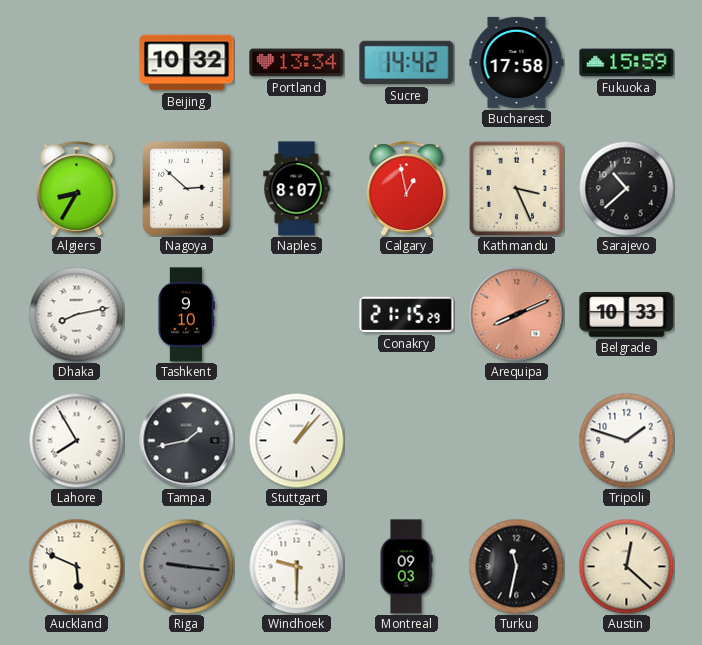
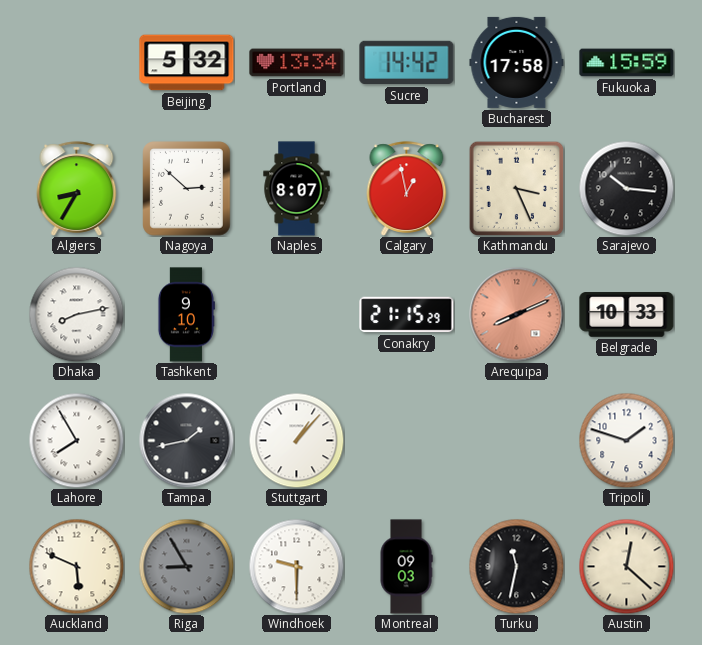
Beijing: 10:32 -> 5:32 (187, 63)
Sarajevo: 10:38 -> 10:16 (626, 188)
Riga: 9:16 -> 8:55 (186, 566)
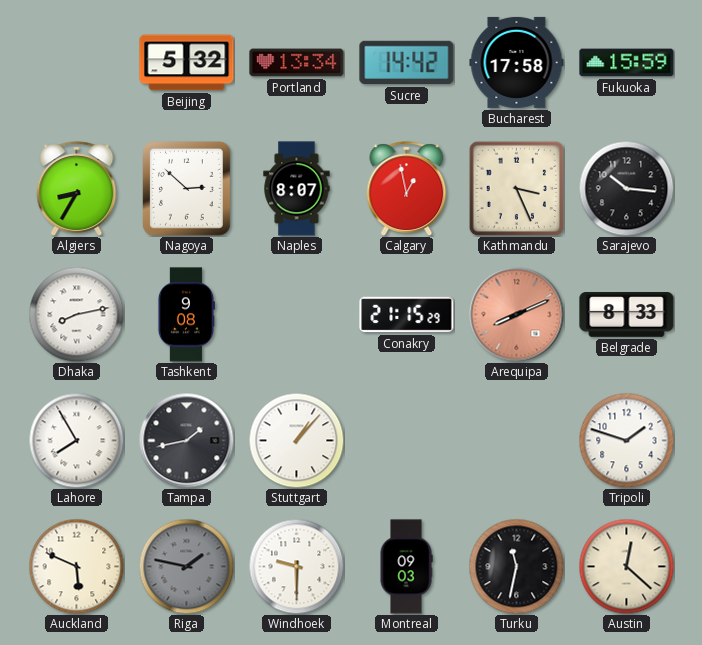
Tashkent: 9:10 -> 9:08 (186, 315)
Belgrade: 10:33 -> 8:33 (627, 315)
Riga: 8:55 -> 1:47 (186, 566)
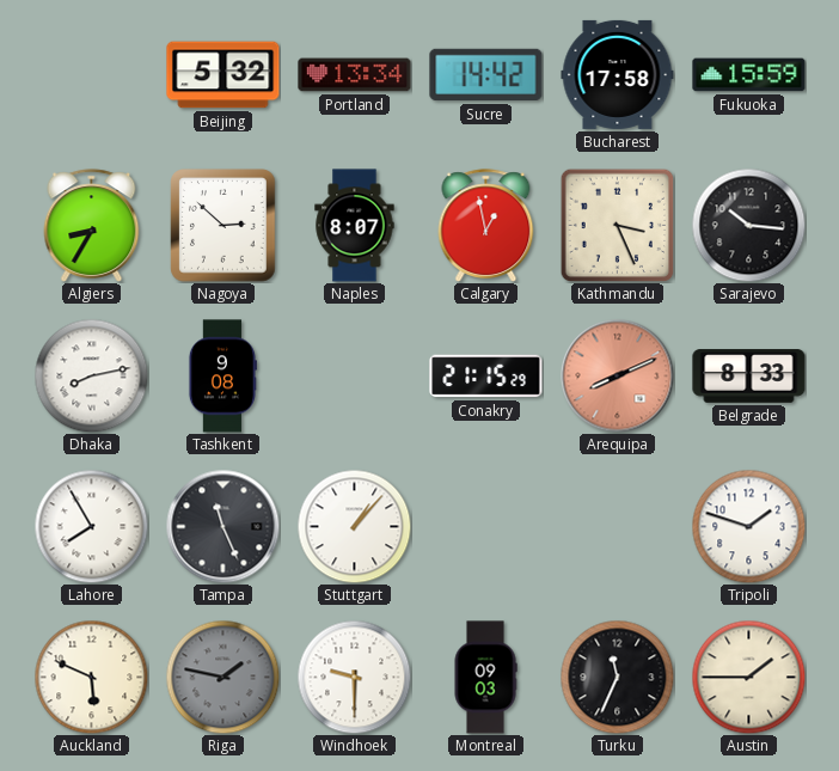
Tampa: 1:43 -> 11:26 (222, 526)
Turku: 11:32 -> 11:34 (617, 677)
Austin: 12:22 -> 1:45 (748, 677)
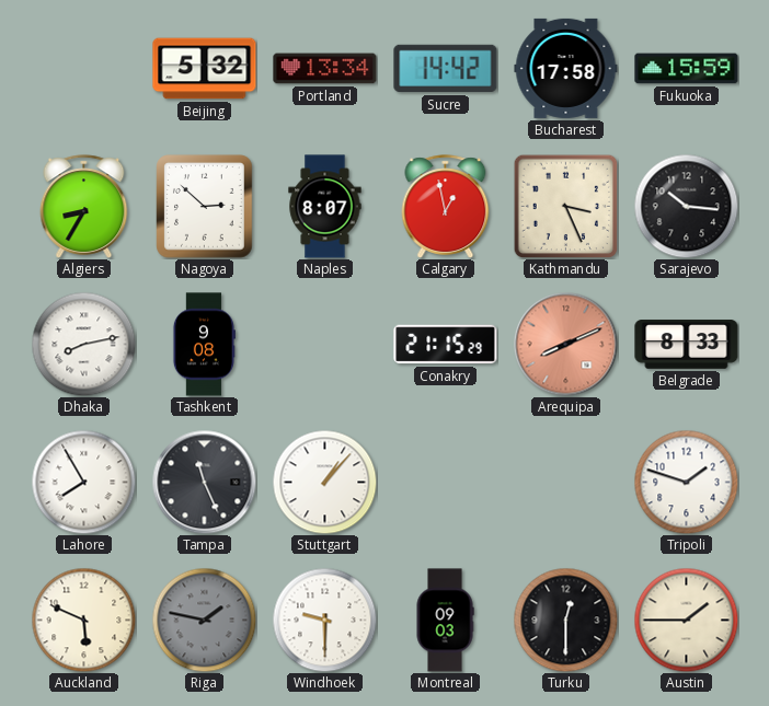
Turku: 11:34 -> 12:30 (565, 620)
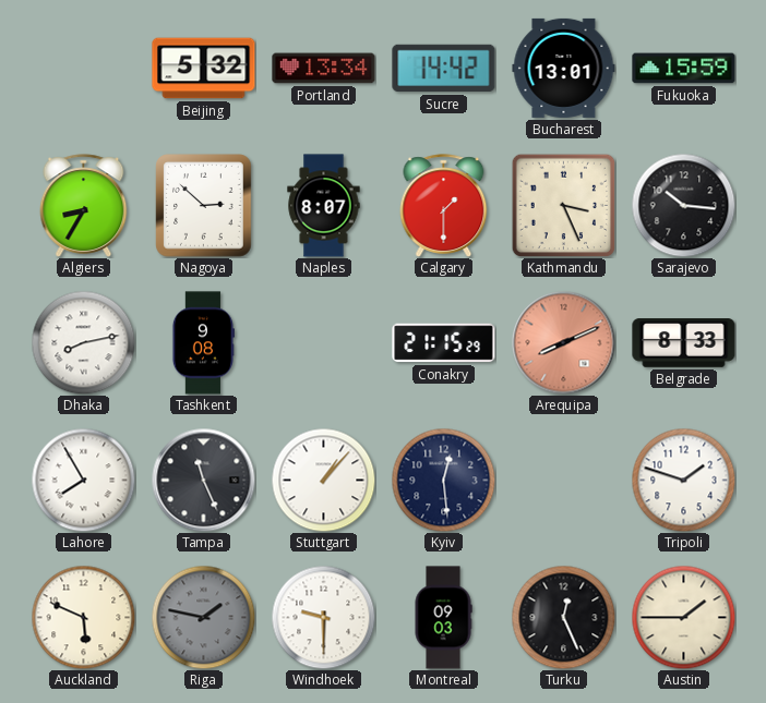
Bucharest: 17:58 -> 13:01 (564, 68)
Calgary: 12:58 -> 1:30 (444, 206)
Kyiv: none -> 12:29 (443, 480)
Turku: 12:30 -> 12:26 (563, 617)
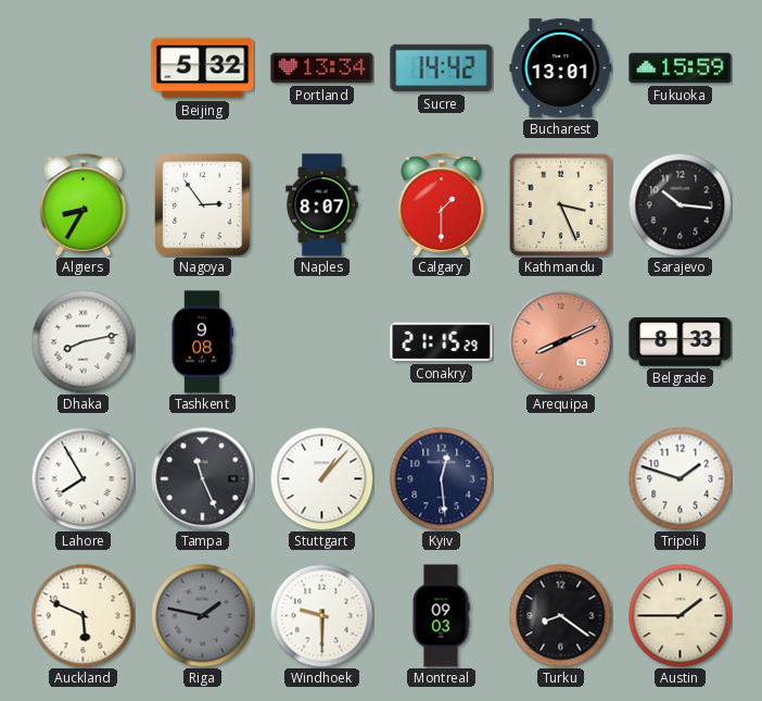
Nagoya: 2:52 -> 2:54 (203, 205)
Turku: 12:26 -> 8:21 (560, 615)
